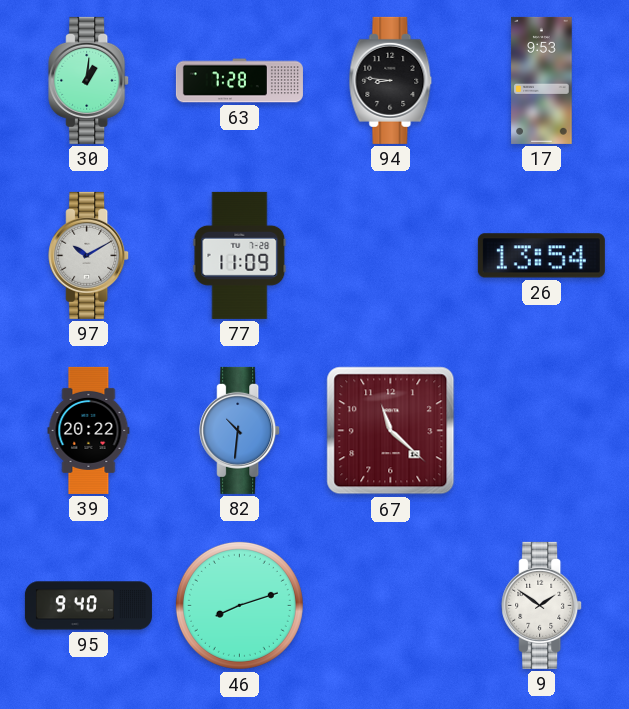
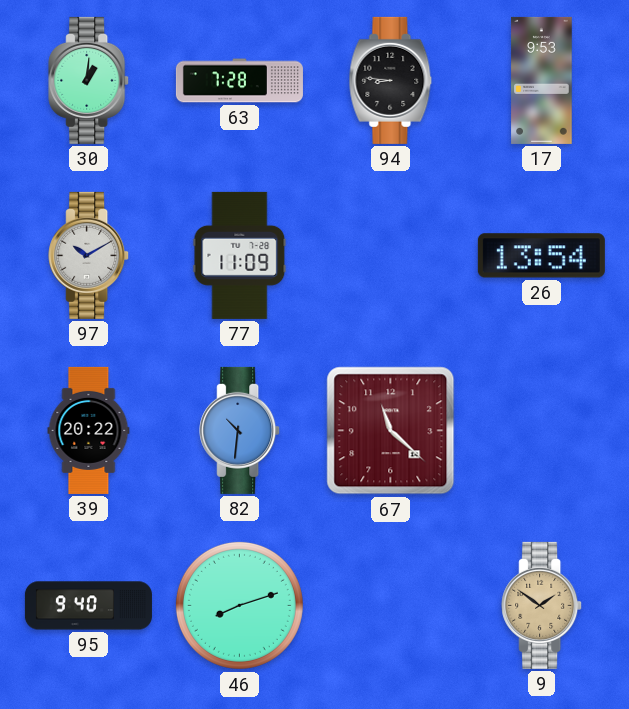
9 dial: white -> champagne (542, 605)
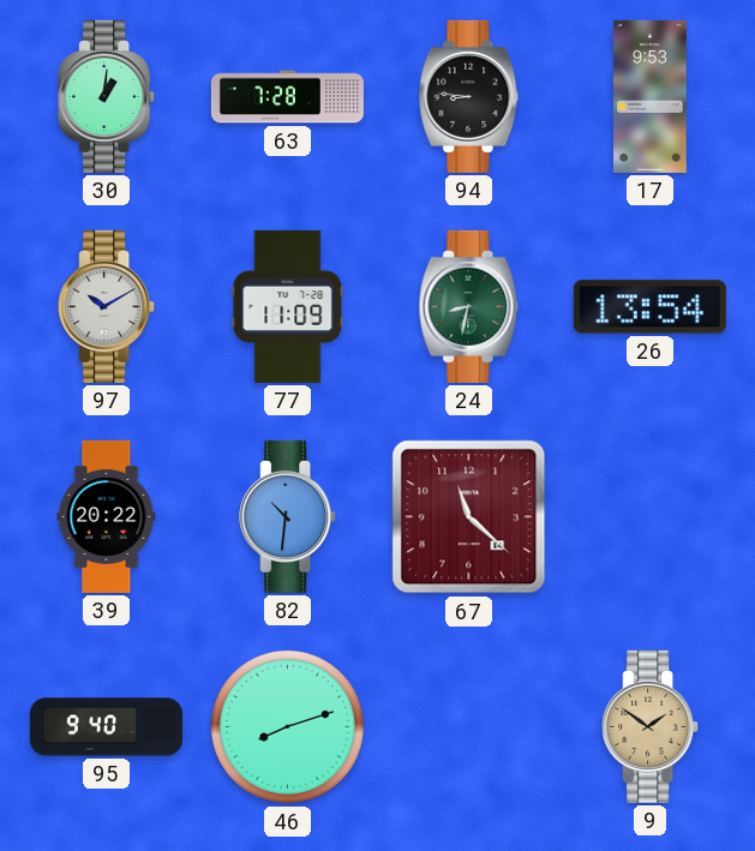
24: none -> 8:32 (469, 306)
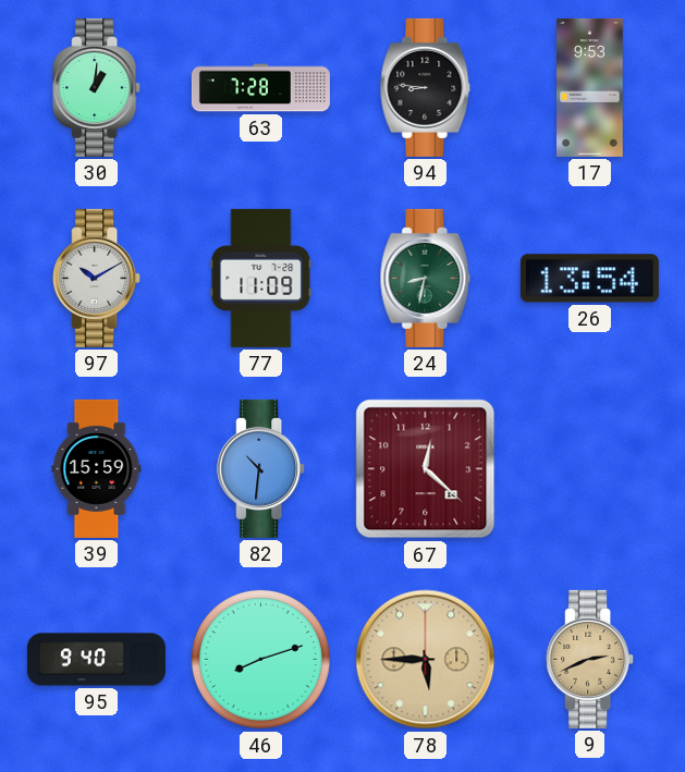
39: 20:22 -> 15:59 (97, 468)
67: 11:22 -> 12:22 (426, 469)
78: none -> 5:45 (426, 660)
9: 1:51 -> 2:41 (590, 659)
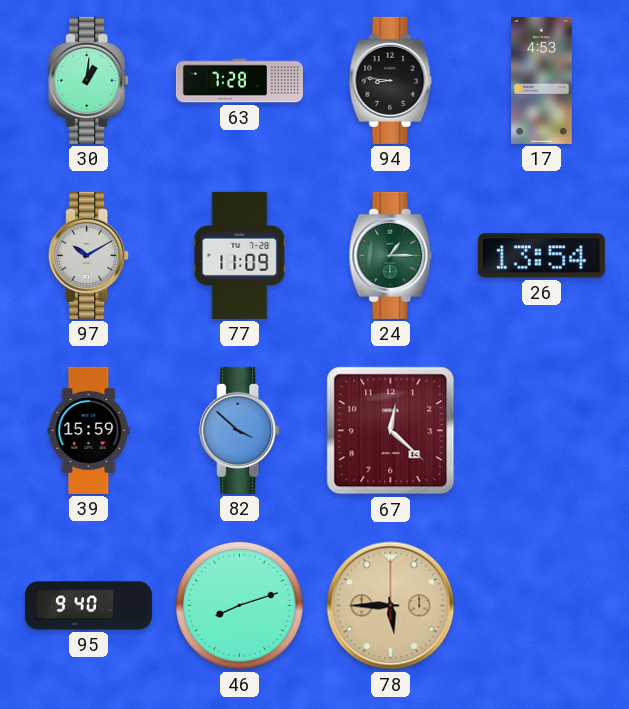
17: 9:53 -> 4:53 (542, 80)
24: 8:32 -> 1:15 (391, 255)
82: 10:31 -> 3:52 (240, 430)
9: 2:41 -> none (590, 659)
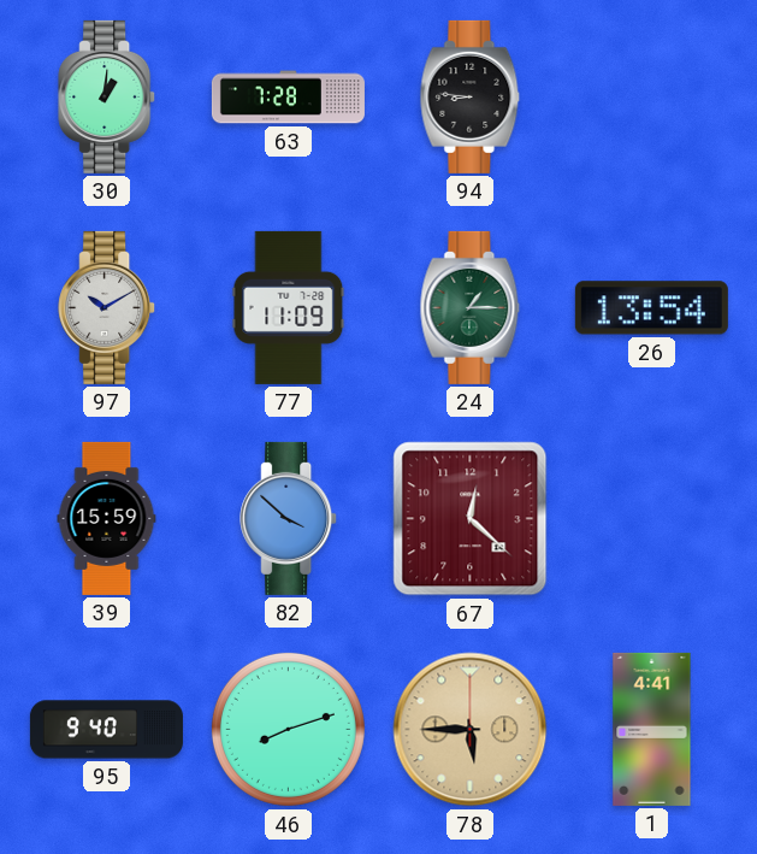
17: 4:53 -> none (542, 80)
1: none -> 4:41 (652, 729)
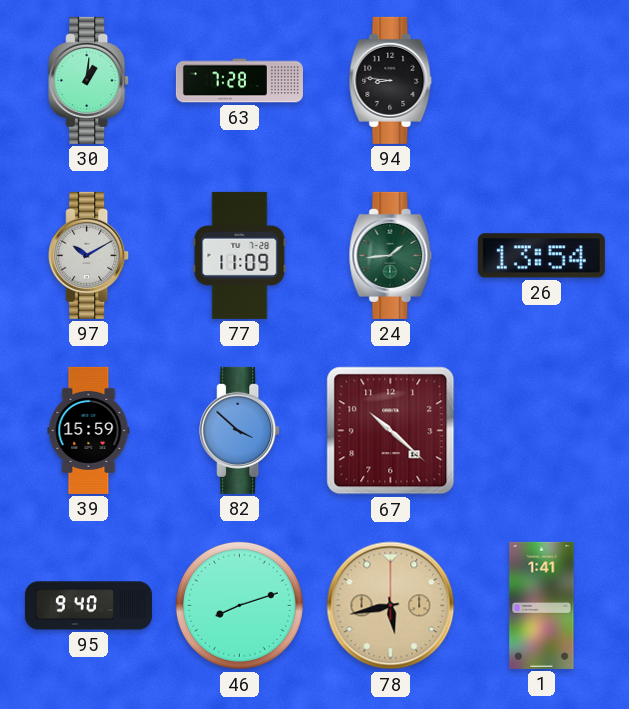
24: 1:15 -> 1:44 (391, 255)
67: 12:22 -> 10:22 (391, 431)
78: 5:45 -> 5:43 (391, 606)
1: 4:41 -> 1:41 (542, 605)
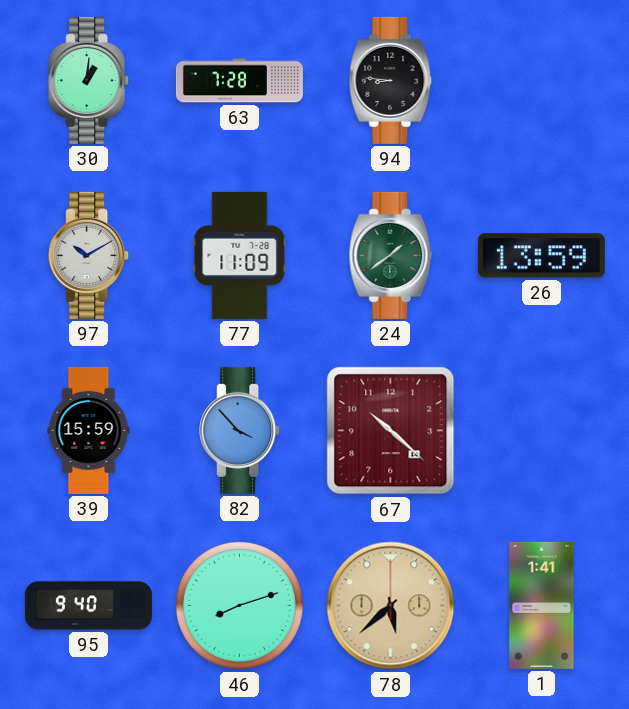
24: 1:44 -> 1:39 (391, 255)
26: 13:54 -> 13:59 (541, 256)
82: 3:52 -> 3:53 (240, 430)
78: 5:43 -> 5:38 (391, 606)
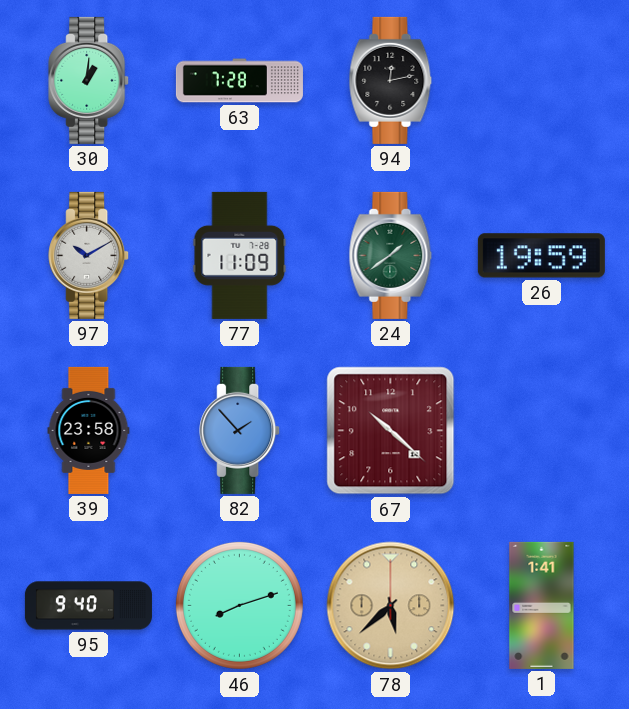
94: 8:46 -> 12:13 (391, 80)
26: 13:59 -> 19:59 (541, 256)
39: 15:59 -> 23:58 (89, 430)
82: 3:53 -> 1:53 (240, 430)
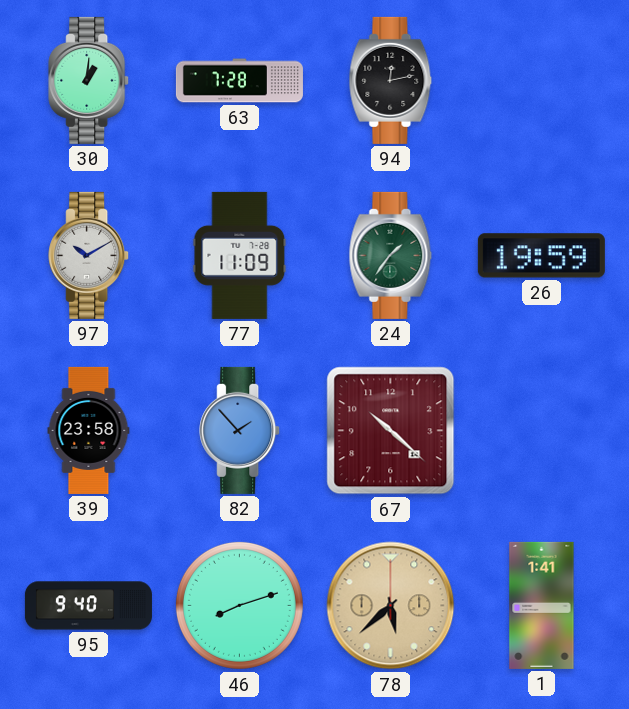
24: 1:39 -> 1:36 (391, 255)
